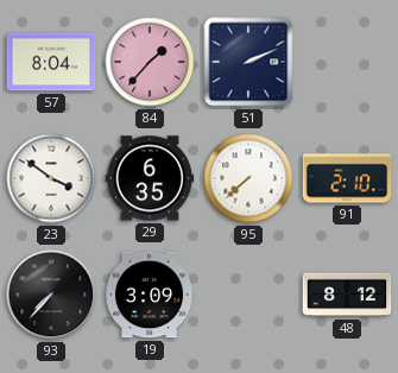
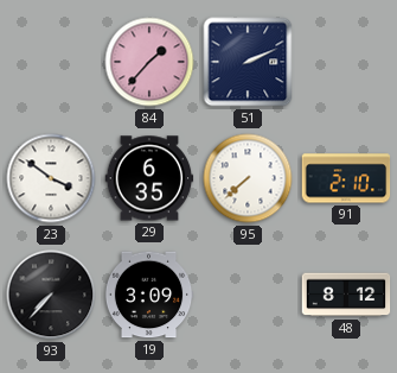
57: 8:04 -> none (51, 62)
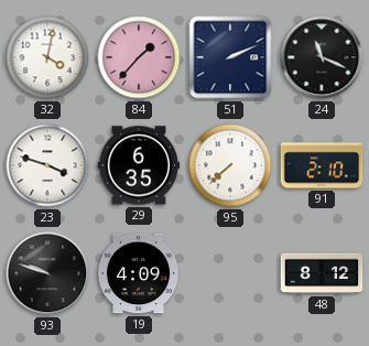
32: none -> 4:02 (47, 57)
24: none -> 11:19 (322, 57)
23: 3:51 -> 3:48 (47, 165)
93: 7:37 -> 9:48 (47, 273)
19: 3:09 -> 4:09 (139, 273)
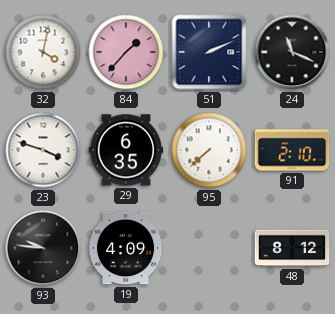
93: 9:48 -> 9:46 (43, 248)
